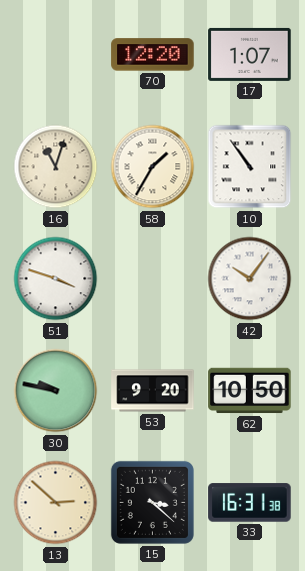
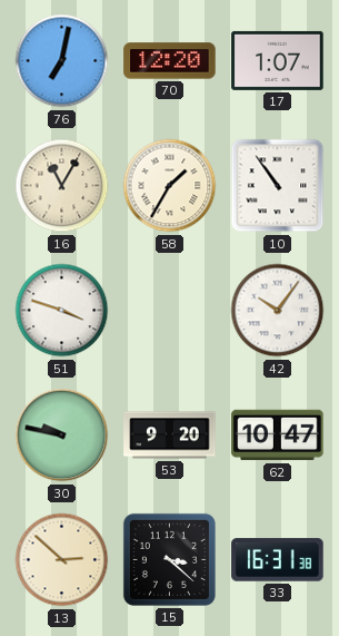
76: none -> 7:02 (62, 61)
16: 11:03 -> 11:05 (62, 186)
62: 10:50 -> 10:47 (278, 436)
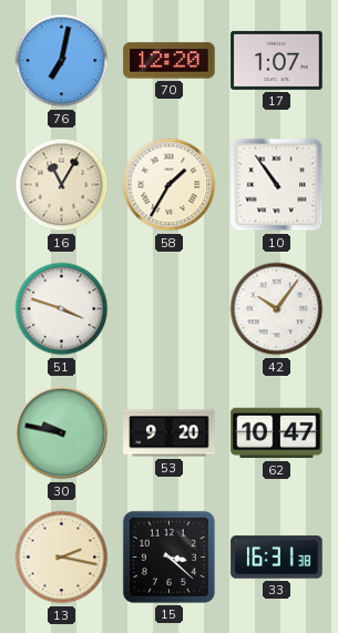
13: 2:52 -> 2:17 (62, 558)
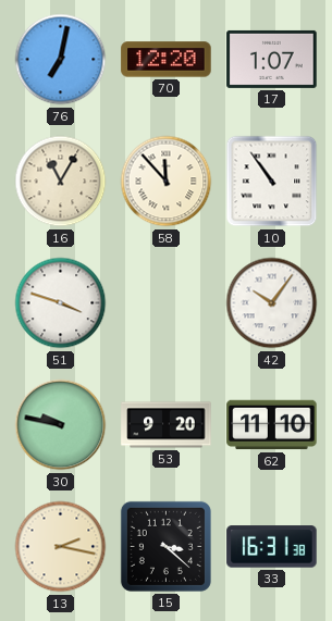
58: 1:35 -> 11:53 (167, 182)
62: 10:47 -> 11:10 (272, 425)
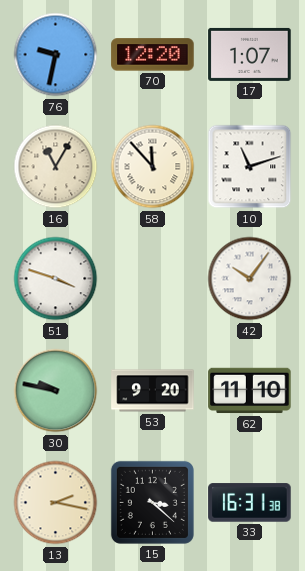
76: 7:02 -> 9:32 (56, 55)
10: 10:54 -> 11:12 (250, 167)
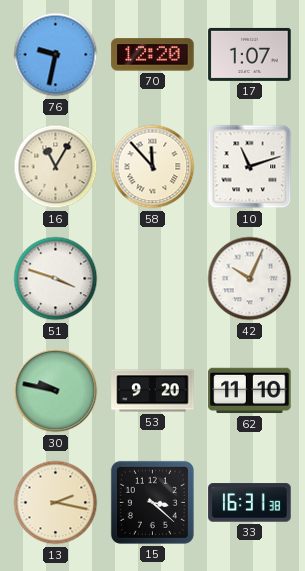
42: 10:06 -> 10:04 (250, 279)
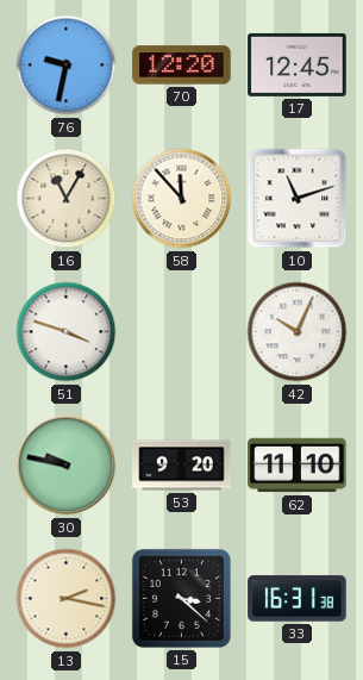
17: 1:07 -> 12:45 (298, 64)
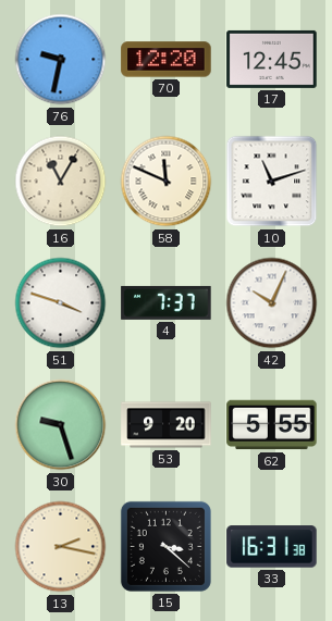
58: 11:53 -> 11:49 (167, 182)
4: none -> 7:37 (167, 302)
30: 9:47 -> 9:27 (61, 425)
62: 11:10 -> 5:55 (272, 425)
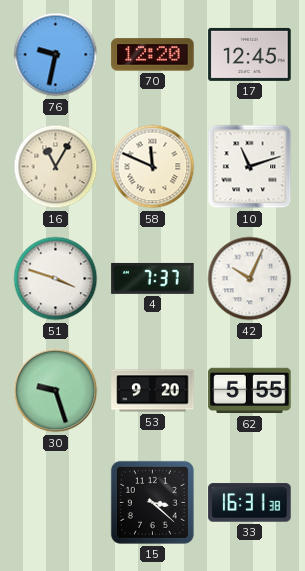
13: 2:17 -> none (61, 547)
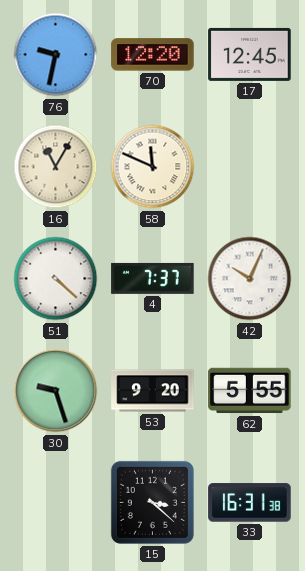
10: 11:12 -> none (250, 167)
51: 3:48 -> 4:22 (56, 279)
